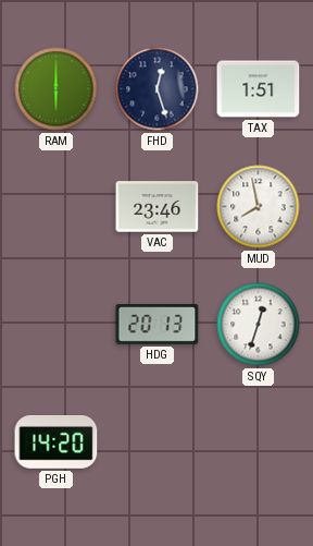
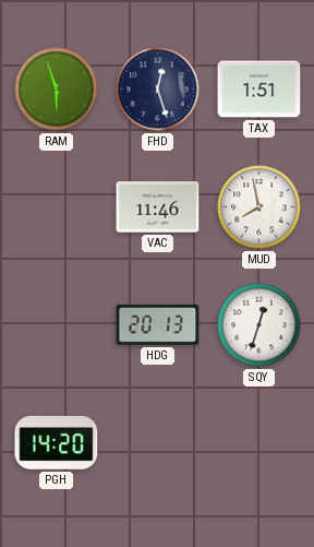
RAM: 6:00 -> 5:57 (57, 90)
VAC: 23:46 -> 11:46 (158, 207)
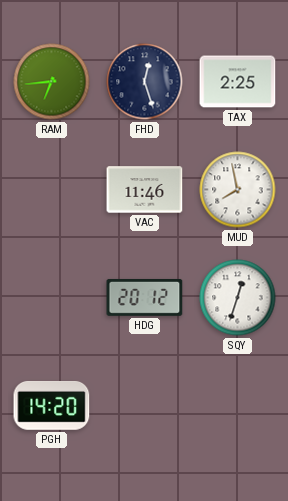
RAM: 5:57 -> 6:44 (52, 82)
TAX: 1:51 -> 2:25 (238, 82)
HDG: 20:13 -> 20:12 (145, 297)
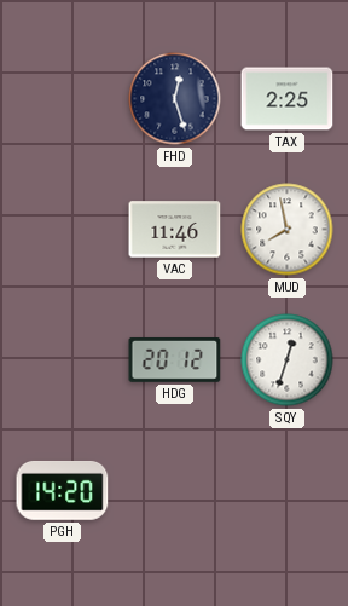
RAM: 6:44 -> none (52, 82)
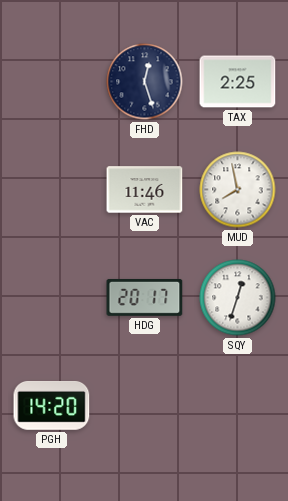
HDG: 20:12 -> 20:17 (145, 297)
